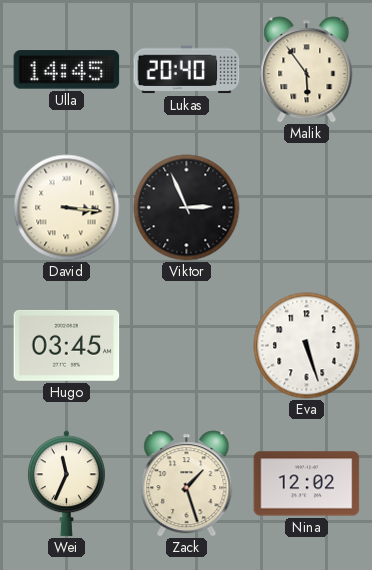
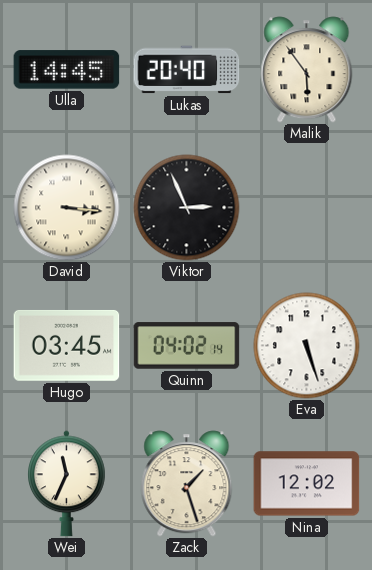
Quinn: none -> 04:02 (187, 346)
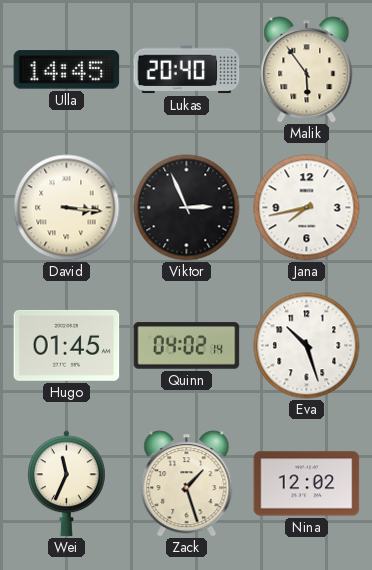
Jana: none -> 7:43 (307, 208)
Hugo: 03:45 -> 01:45 (67, 345)
Eva: 5:27 -> 10:27 (307, 346)
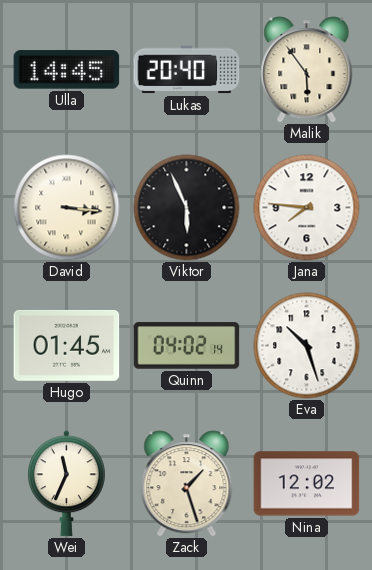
Viktor: 2:56 -> 5:56 (187, 208)
Jana: 7:43 -> 7:46 (307, 208)
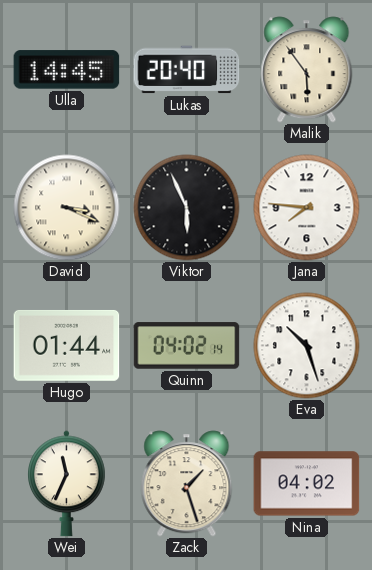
David: 3:16 -> 3:19 (67, 208)
Hugo: 01:45 -> 01:44 (67, 345)
Nina: 12:02 -> 04:02 (307, 484)
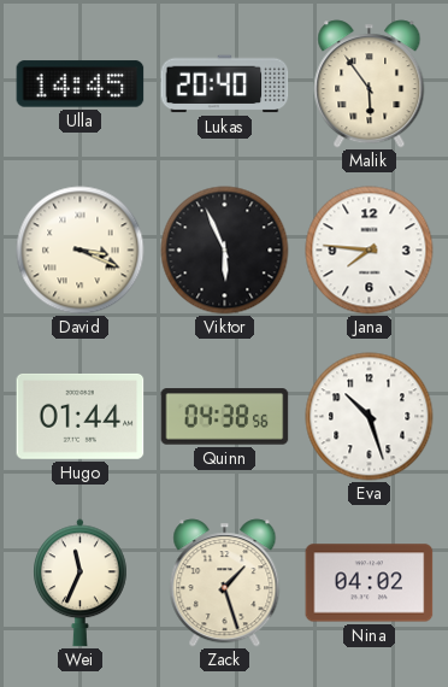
Quinn: 04:02 -> 04:38 (225, 417)
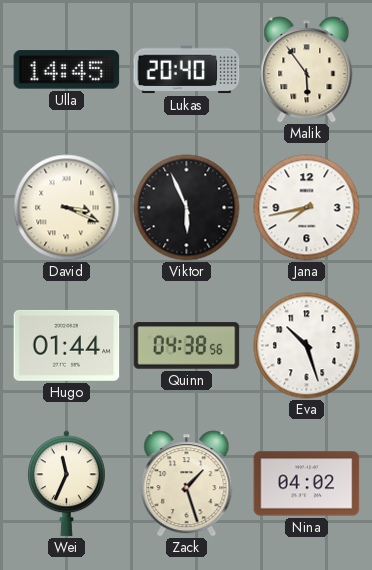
Jana: 7:46 -> 7:43 (307, 208)
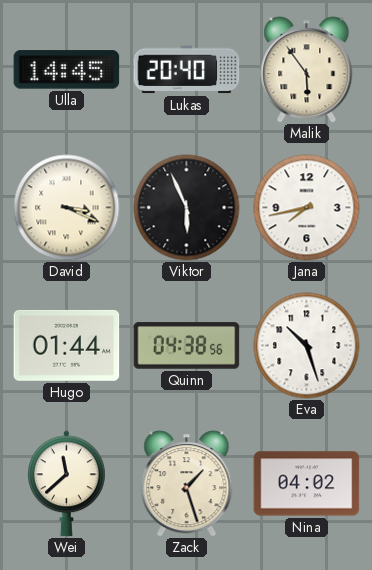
Wei: 11:34 -> 11:38 (67, 484)
